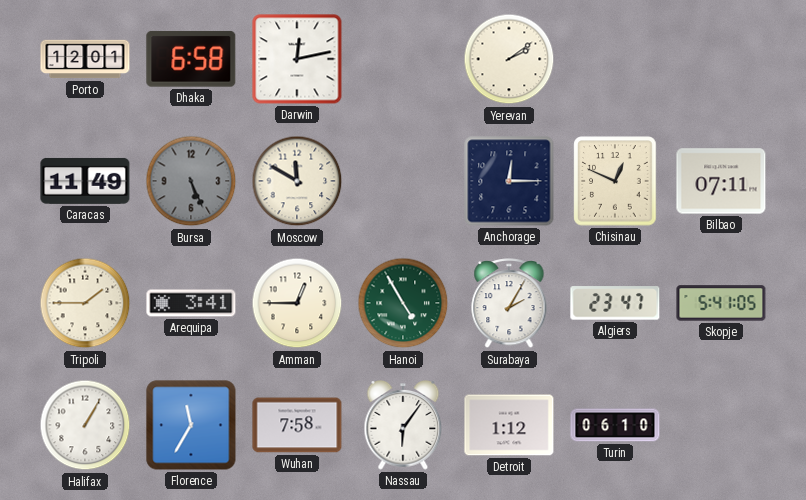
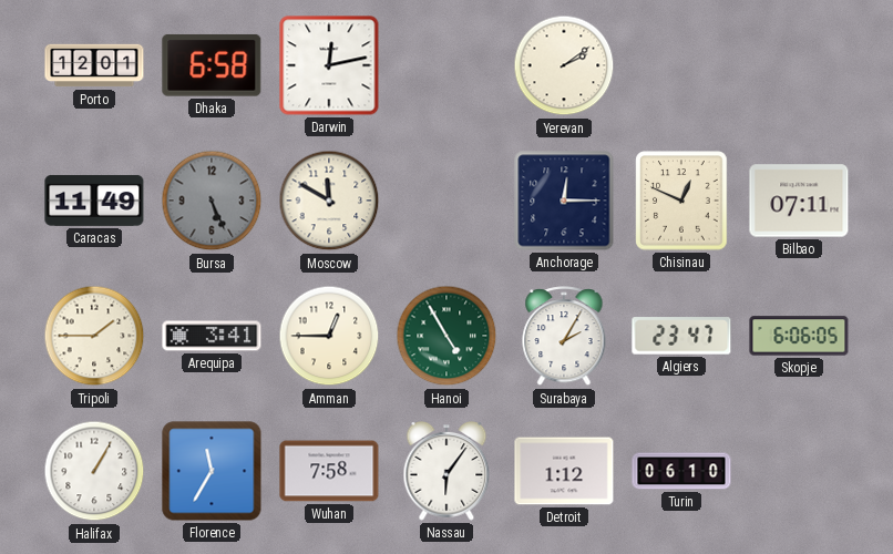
Skopje: 5:41 -> 6:06 (799, 336)
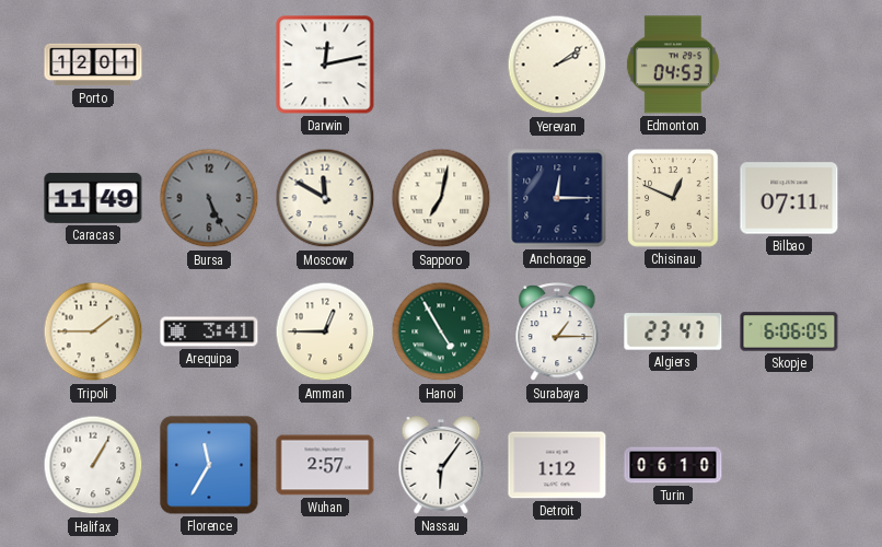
Dhaka: 6:58 -> none (212, 65)
Edmonton: none -> 04:53 (673, 65)
Sapporo: none -> 7:02 (441, 198)
Surabaya: 2:05 -> 1:15 (557, 333)
Wuhan: 7:58 -> 2:57 (325, 465)
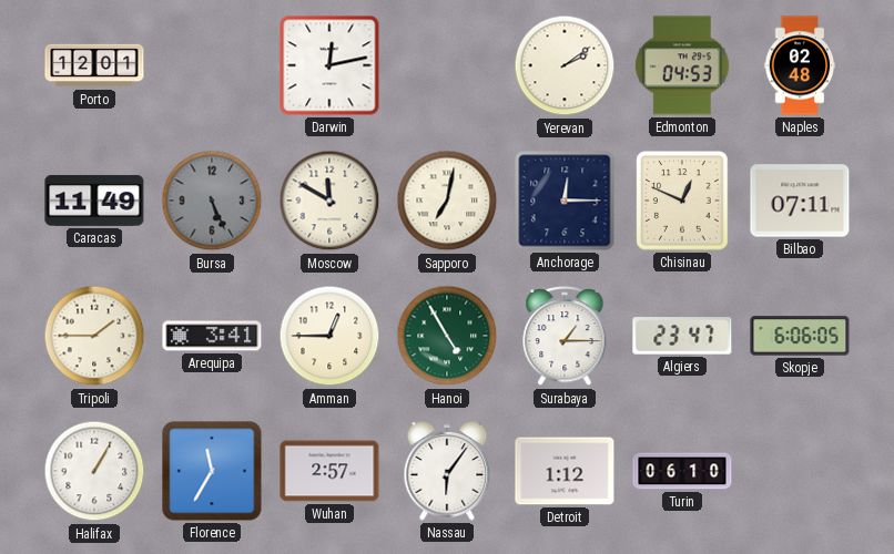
Naples: none -> 02:48 (800, 65)
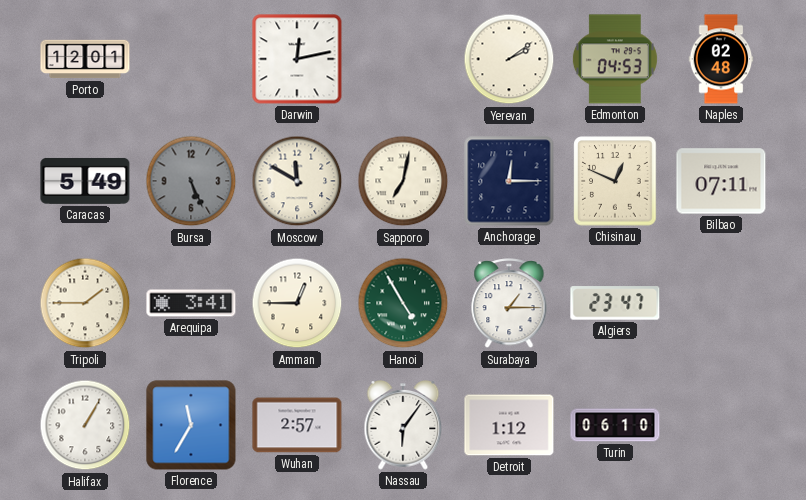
Caracas: 11:49 -> 5:49 (85, 181)
Skopje: 6:06 -> none (800, 336)
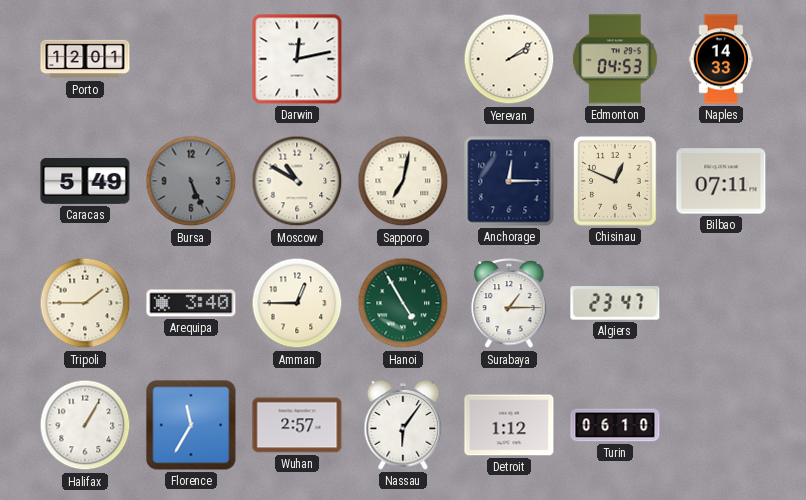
Naples: 02:48 -> 14:33 (721, 59)
Moscow: 11:50 -> 10:50 (297, 181)
Arequipa: 3:41 -> 3:40 (191, 303)
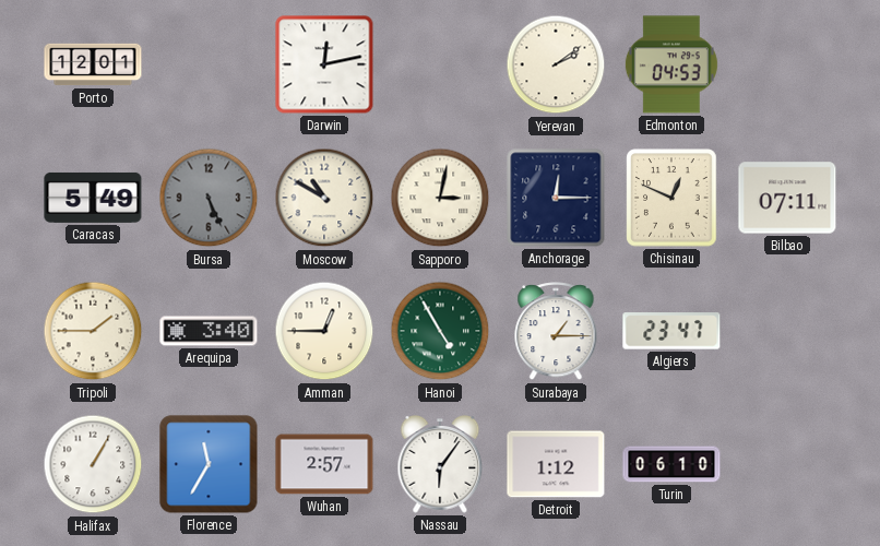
Naples: 14:33 -> none (721, 59)
Sapporo: 7:02 -> 3:02 (440, 198)
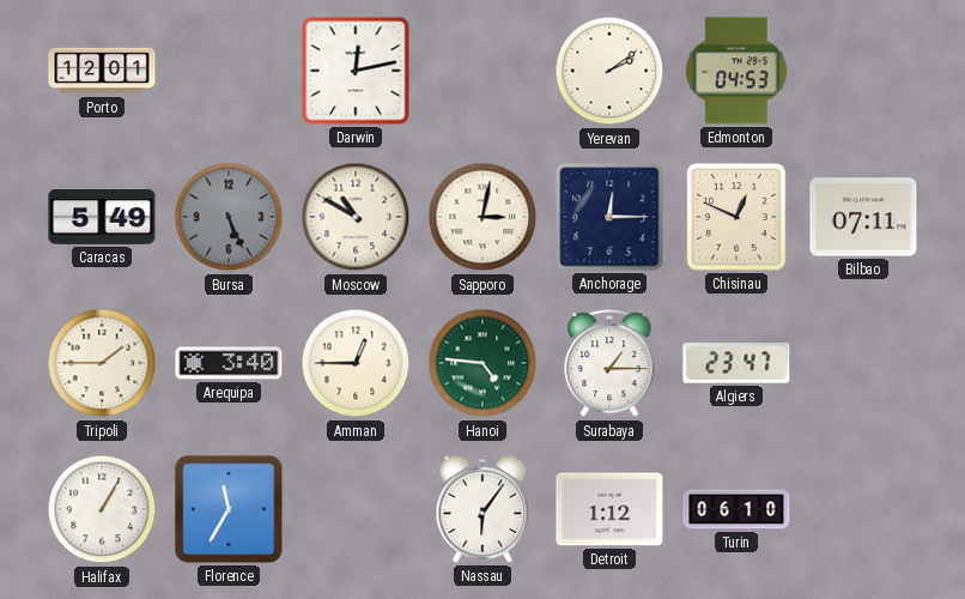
Hanoi: 4:55 -> 4:46 (482, 363)
Wuhan: 2:57 -> none (324, 464)
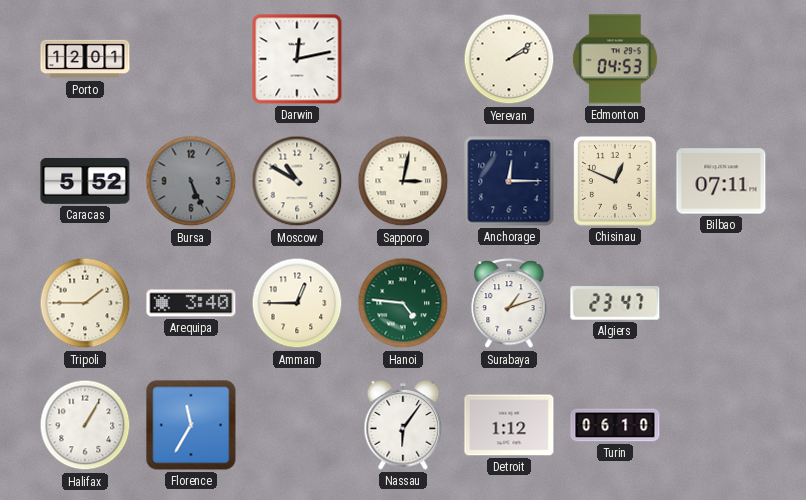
Caracas: 5:49 -> 5:52 (85, 181)
Surabaya: 1:15 -> 1:12 (509, 304)
